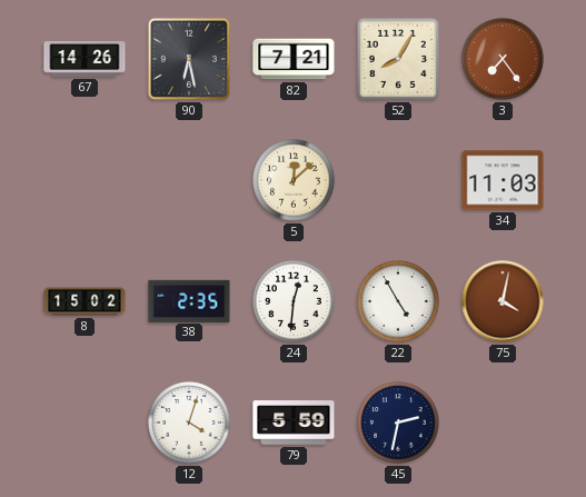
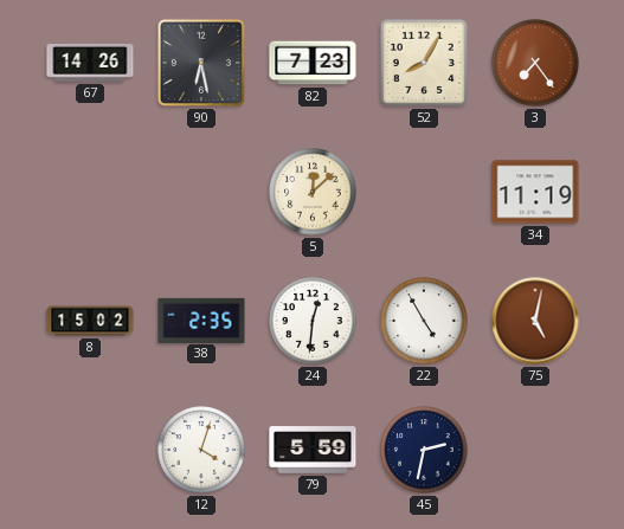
82: 7:21 -> 7:23 (313, 63)
34: 11:03 -> 11:19 (535, 192)
75: 4:02 -> 5:02 (535, 321)
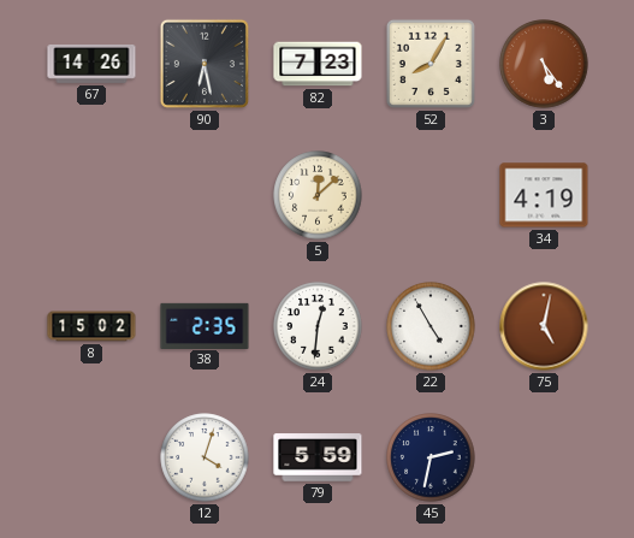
3: 7:24 -> 5:24 (544, 64)
34: 11:19 -> 4:19 (544, 195)
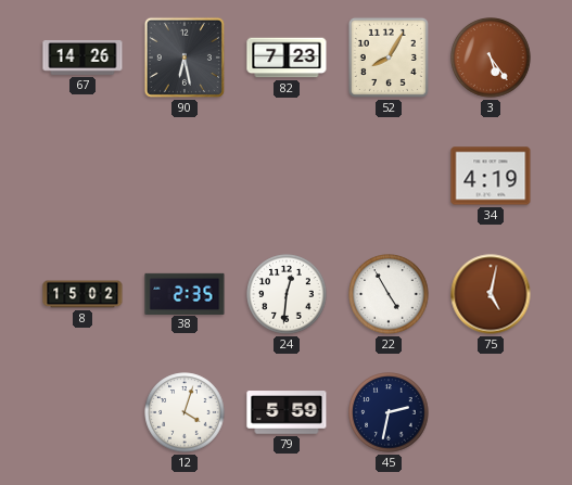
5: 12:08 -> none (318, 195)
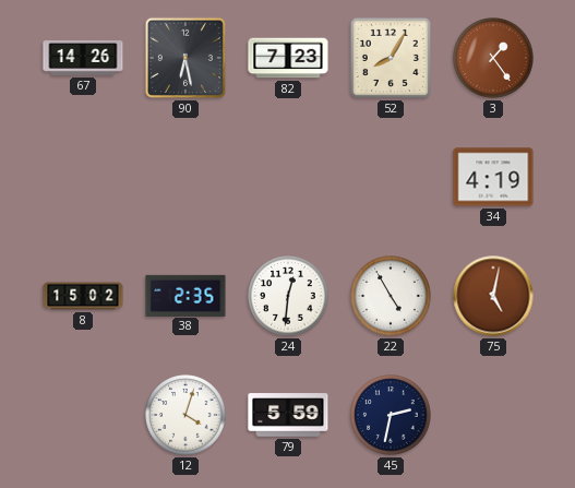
3: 5:24 -> 1:24 (493, 58)
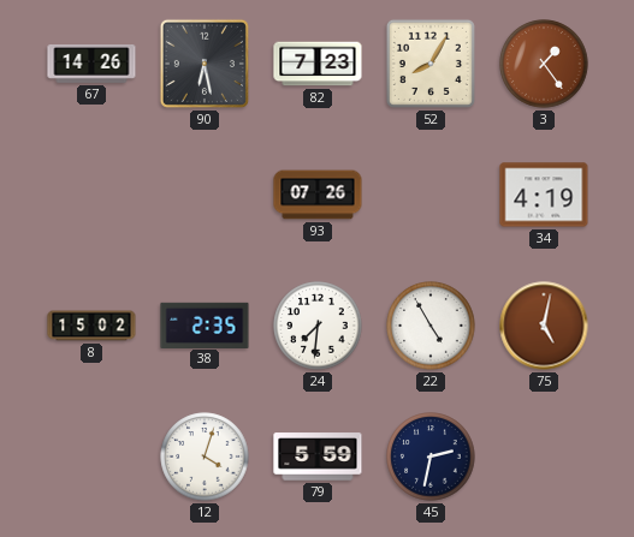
93: none -> 07:26 (318, 195)
24: 12:31 -> 7:31 (318, 326)
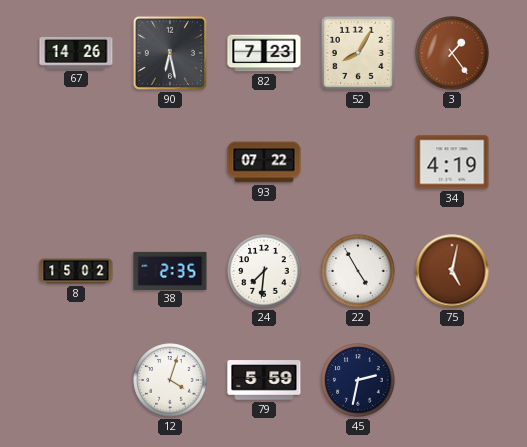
93: 07:26 -> 07:22 (264, 162)
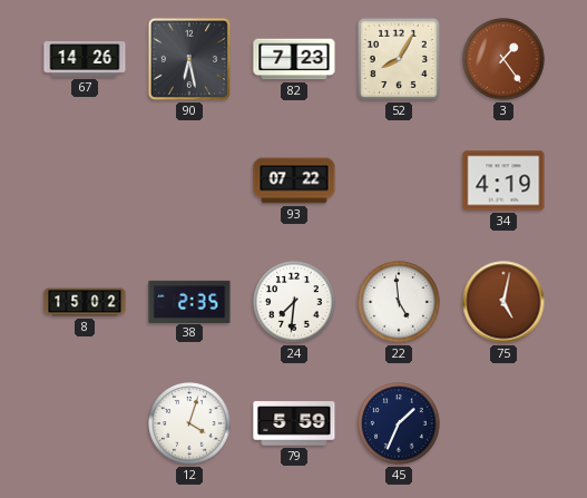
22: 4:55 -> 4:59 (399, 302)
45: 2:32 -> 1:34 (399, 423)
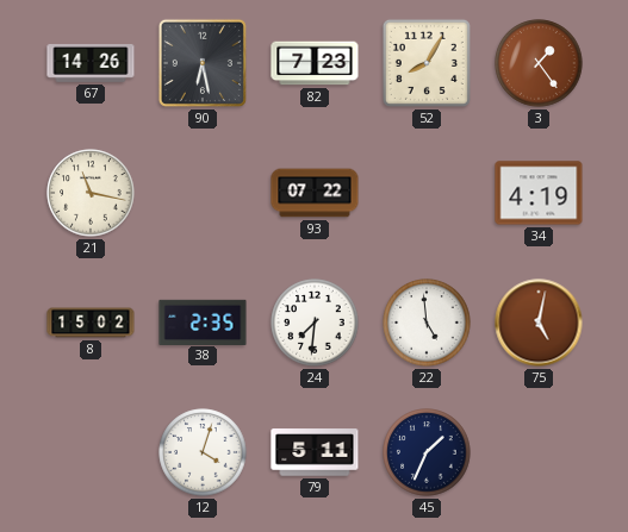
21: none -> 11:17 (91, 193)
79: 5:59 -> 5:11 (315, 452)
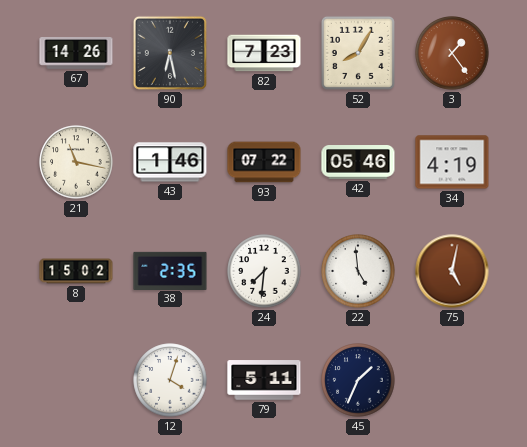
43: none -> 1:46 (170, 162)
42: none -> 05:46 (358, 163)
